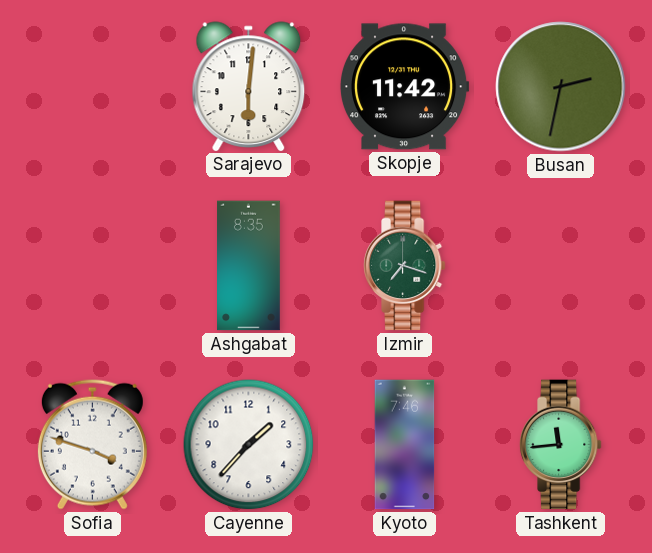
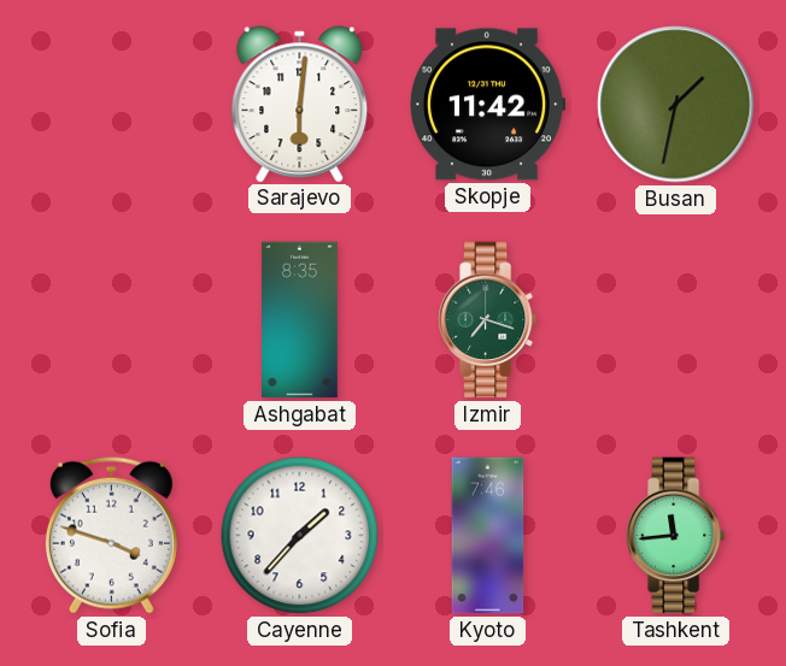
Busan: 2:32 -> 1:32 (676, 105)
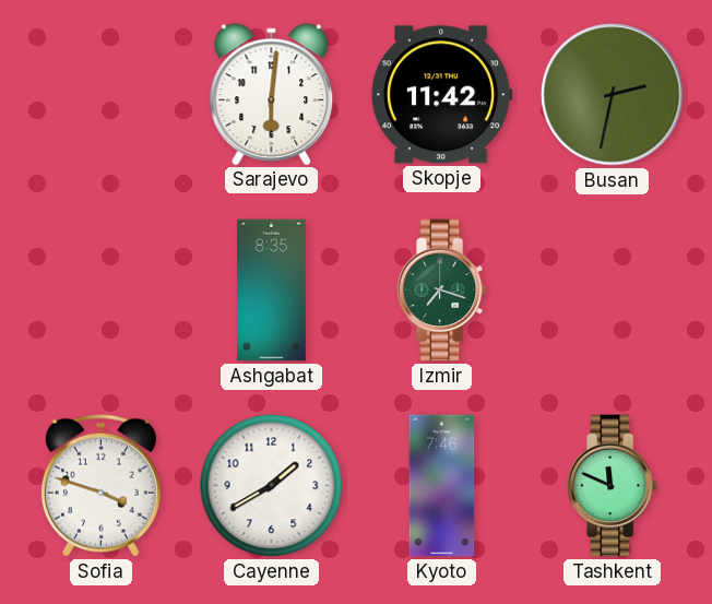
Busan: 1:32 -> 2:32 (613, 95)
Cayenne: 1:37 -> 1:40 (272, 486)
Tashkent: 11:44 -> 11:49 (612, 486)
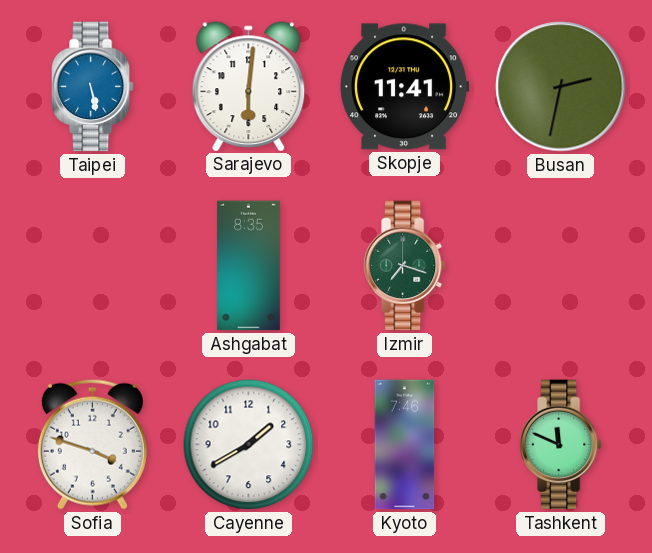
Taipei: none -> 5:28 (92, 87)
Skopje: 11:42 -> 11:41 (404, 87)
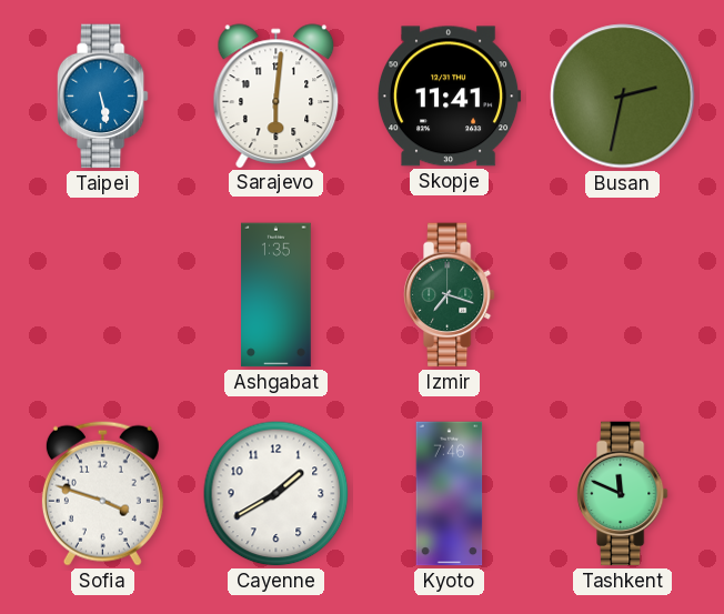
Ashgabat: 8:35 -> 1:35 (276, 295)
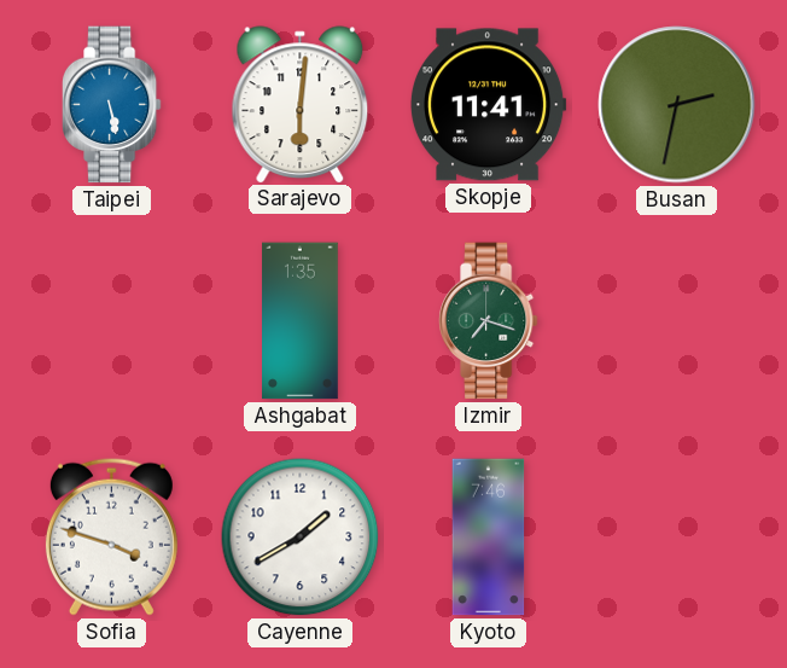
Tashkent: 11:49 -> none (622, 494)
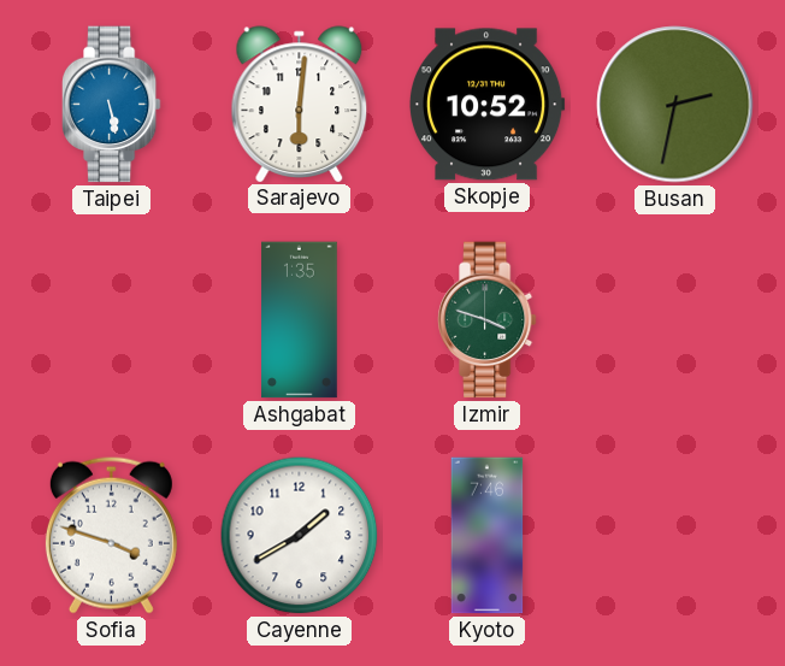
Skopje: 11:41 -> 10:52 (486, 105)
Izmir: 7:18 -> 3:48 (486, 320)
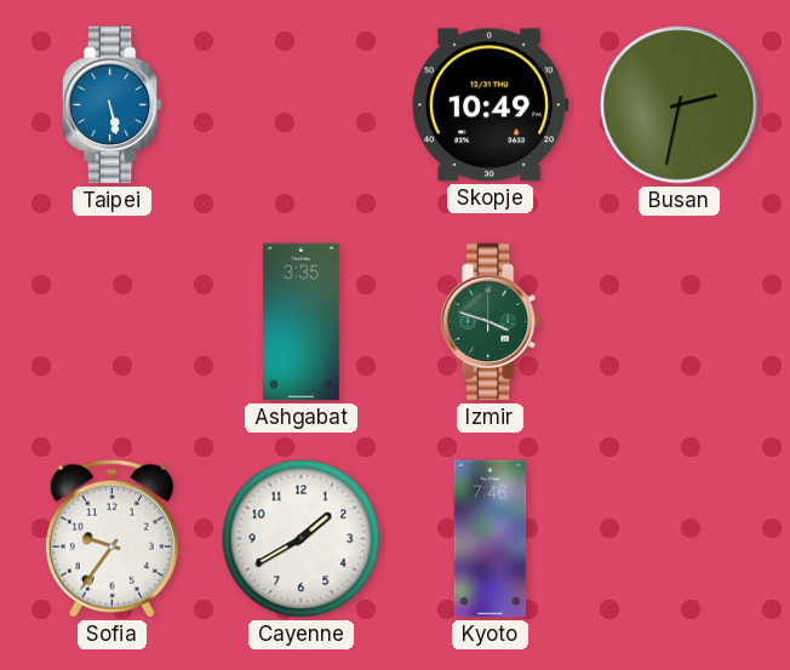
Sarajevo: 6:01 -> none (300, 104)
Skopje: 10:52 -> 10:49 (490, 105)
Ashgabat: 1:35 -> 3:35 (302, 322)
Sofia: 3:48 -> 9:36 (111, 538)
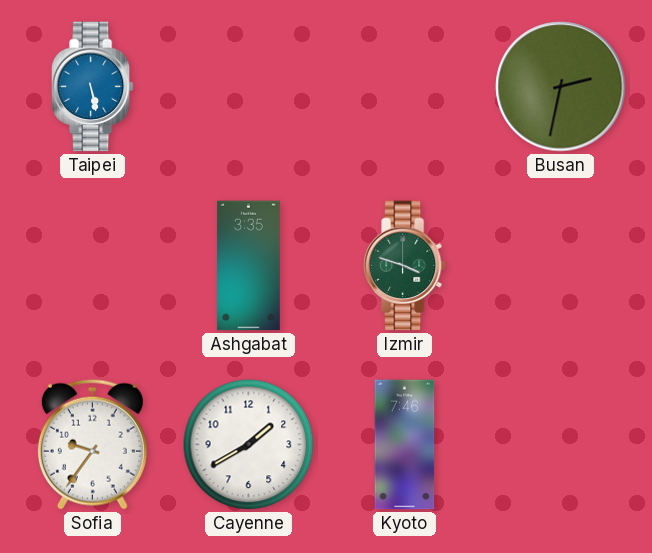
Skopje: 10:49 -> none (490, 105)
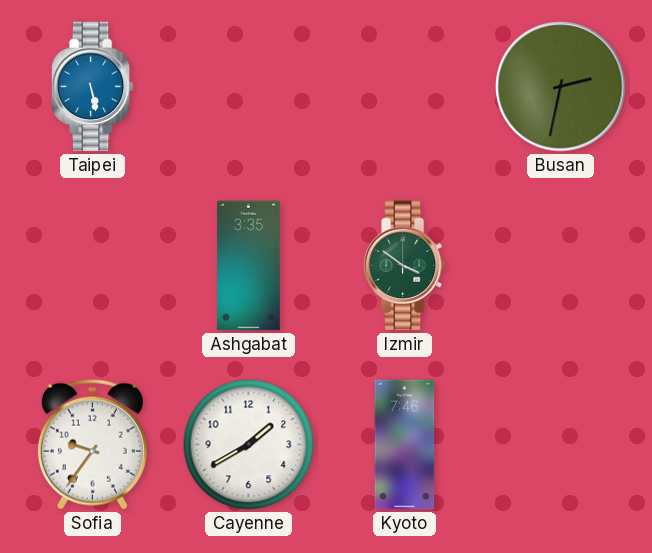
Izmir: 3:48 -> 3:51 (404, 266)
